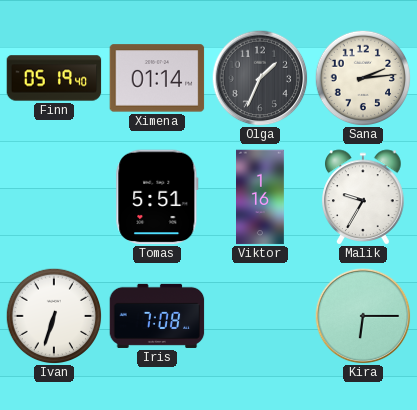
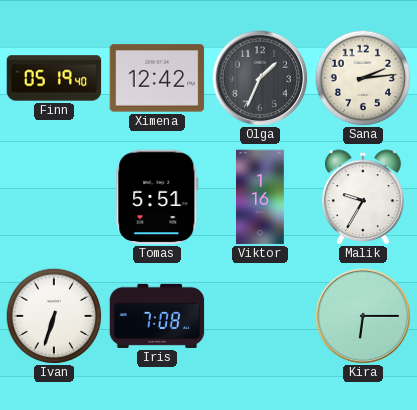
Ximena: 01:14 -> 12:42 (157, 78)
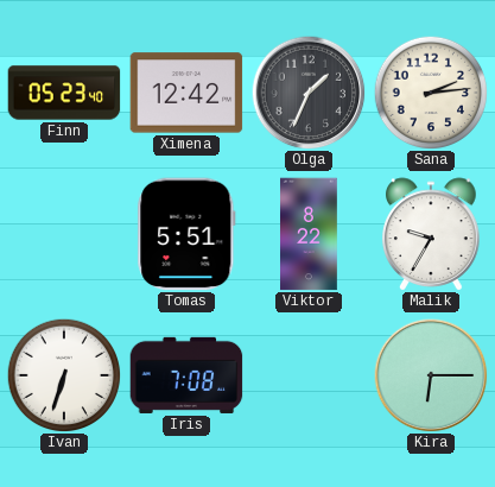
Finn: 05:19 -> 05:23 (64, 93)
Viktor: 1:16 -> 8:22 (310, 234)
